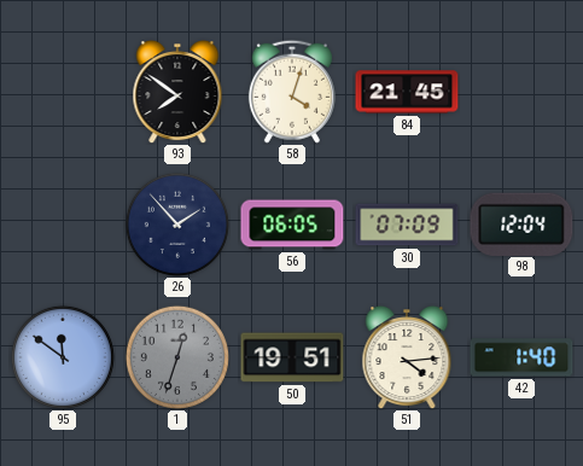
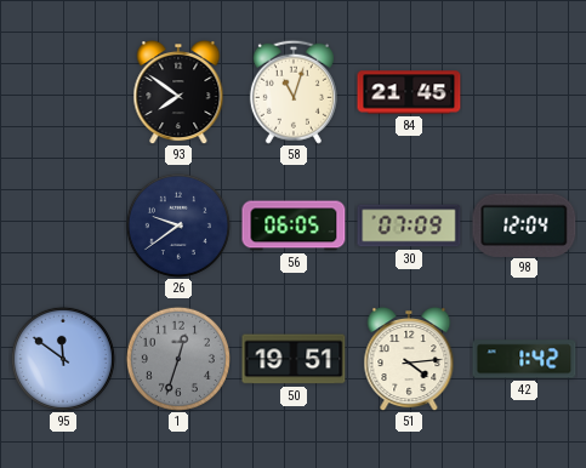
58: 4:03 -> 11:03 (294, 92)
26: 1:53 -> 9:39 (178, 226)
42: 1:40 -> 1:42 (524, 359)
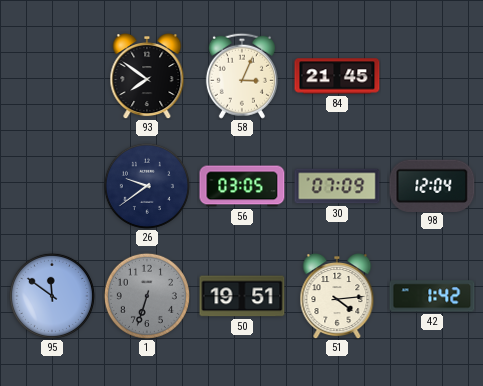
58: 11:03 -> 3:04 (242, 76)
56: 06:05 -> 03:05 (242, 186)
1: 12:33 -> 6:33 (147, 296)
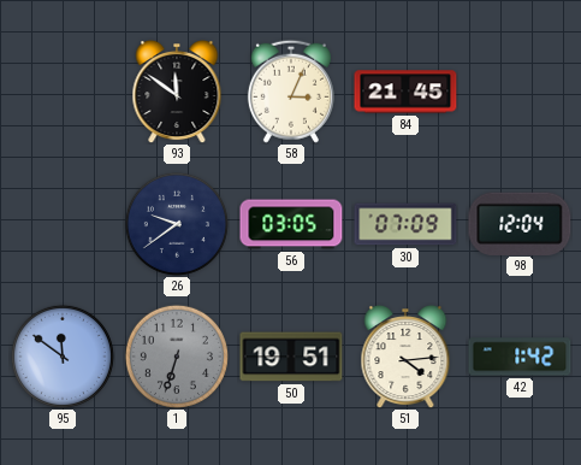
93: 7:51 -> 11:51 (177, 93)
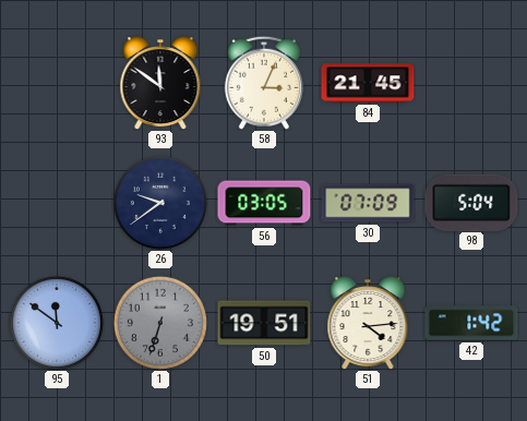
98: 12:04 -> 5:04 (471, 202)
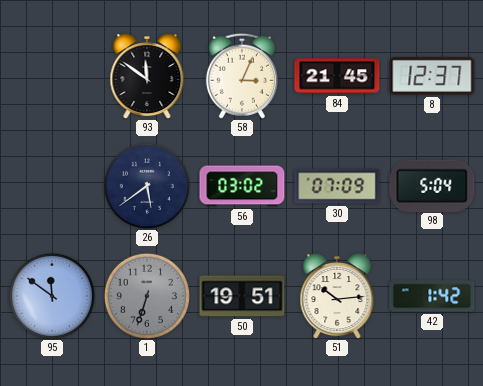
8: none -> 12:37 (432, 76)
26: 9:39 -> 5:39 (147, 186)
56: 03:05 -> 03:02 (242, 186)
51: 4:14 -> 10:14 (337, 297)
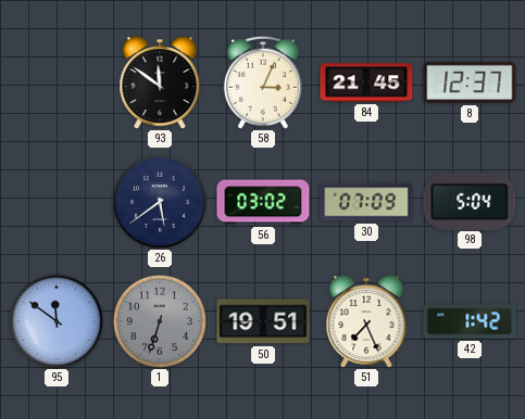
51: 10:14 -> 7:26 (366, 322)
